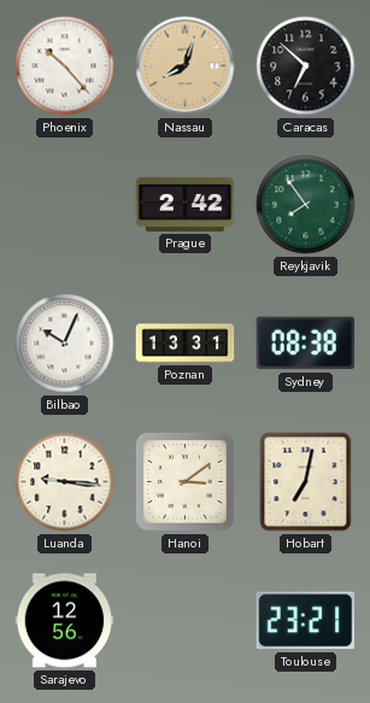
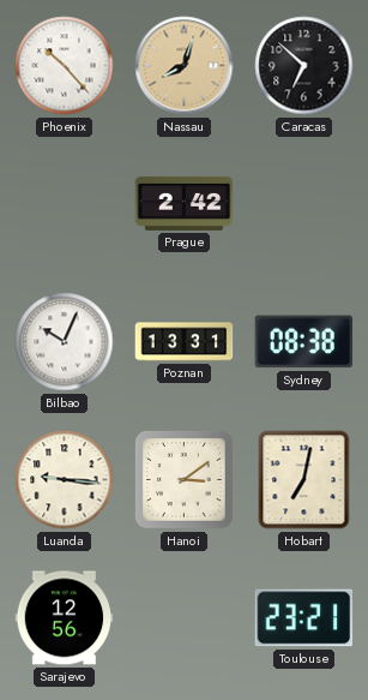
Reykjavik: 7:54 -> none (306, 205)
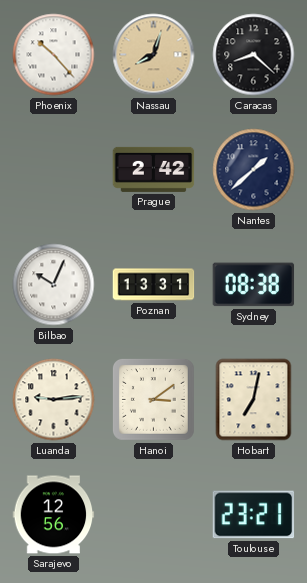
Caracas: 6:52 -> 8:22 (254, 55)
Nantes: none -> 1:38 (254, 170)
Luanda: 9:16 -> 9:14 (54, 400)
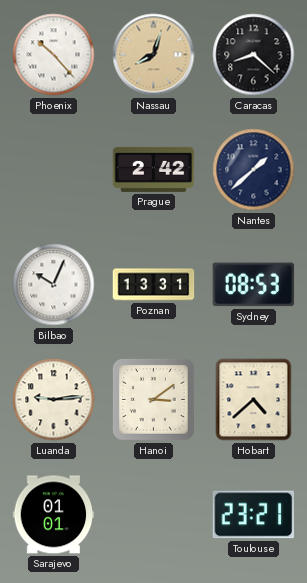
Sydney: 08:38 -> 08:53 (254, 285)
Hobart: 7:02 -> 4:38 (254, 400)
Sarajevo: 12:56 -> 01:01 (54, 515)
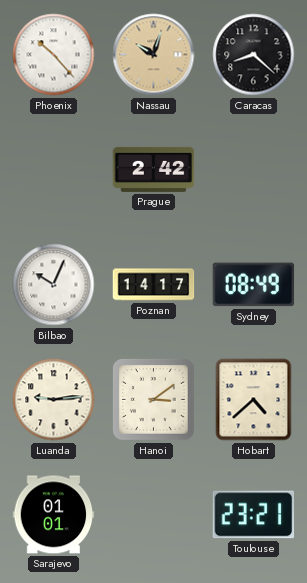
Nassau: 8:03 -> 10:03 (154, 55)
Nantes: 1:38 -> none (254, 170)
Poznan: 13:31 -> 14:17 (154, 285)
Sydney: 08:53 -> 08:49 (254, 285)
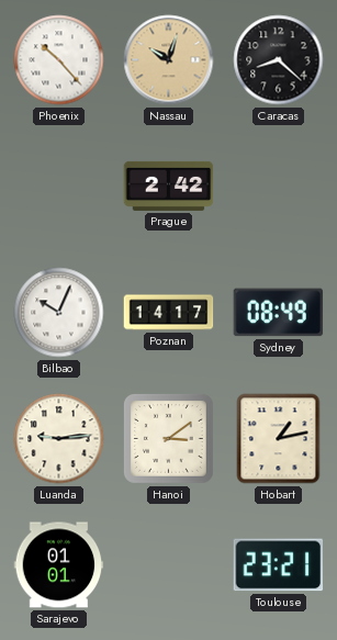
Hobart: 4:38 -> 1:13 (279, 439)
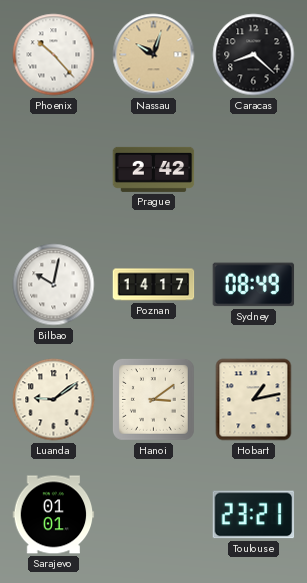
Bilbao: 10:04 -> 10:02 (54, 285)
Luanda: 9:14 -> 9:09 (54, 400)
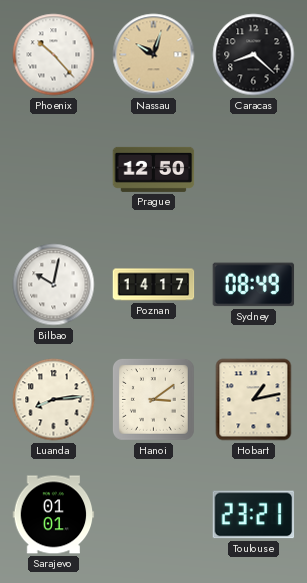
Prague: 2:42 -> 12:50 (154, 169)
Luanda: 9:09 -> 8:14 (54, 400)
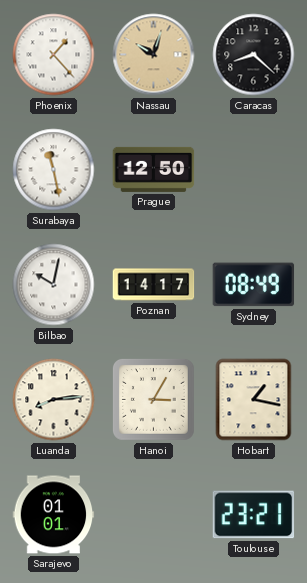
Phoenix: 10:23 -> 1:23 (54, 55)
Surabaya: none -> 11:28 (54, 170)
Hanoi: 3:09 -> 3:05 (154, 400)
Hobart: 1:13 -> 1:17 (254, 400)
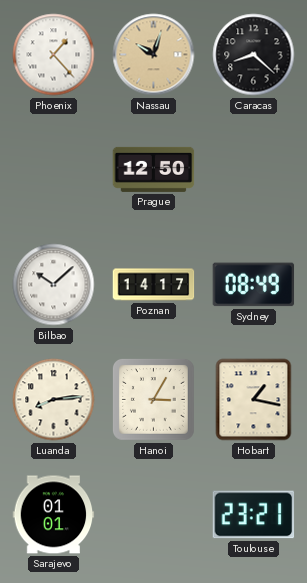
Surabaya: 11:28 -> none (54, 170)
Bilbao: 10:02 -> 10:08 (54, 285)
